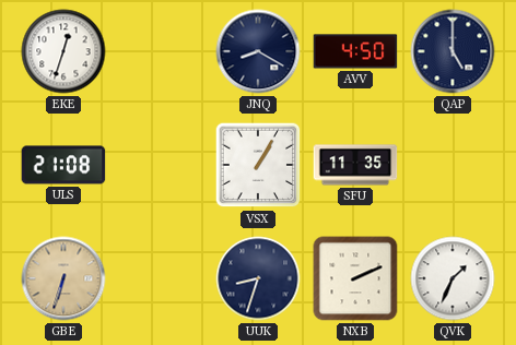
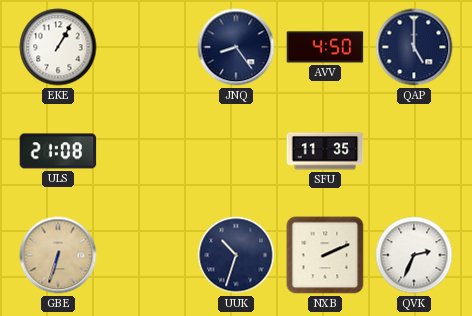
EKE: 12:33 -> 1:05 (58, 47)
JNQ: 8:20 -> 8:24 (236, 47)
VSX: 1:05 -> none (258, 165)
UUK: 8:33 -> 10:33 (236, 255)
QVK: 1:34 -> 2:34 (414, 255)
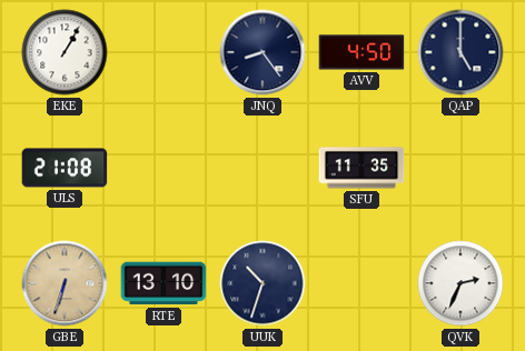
RTE: none -> 13:10 (164, 283)
NXB: 2:11 -> none (325, 255)
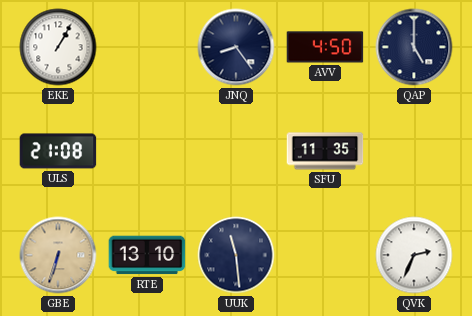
UUK: 10:33 -> 11:29 (236, 255)
